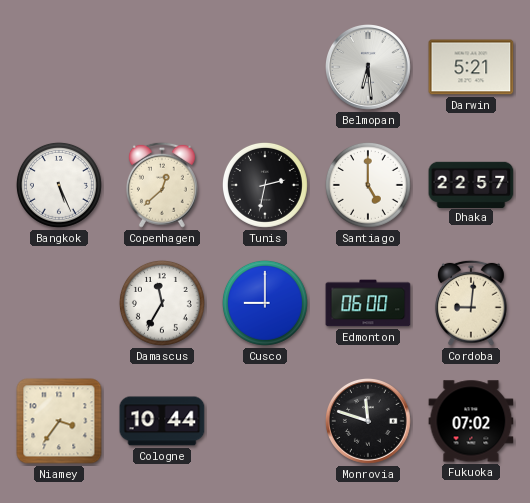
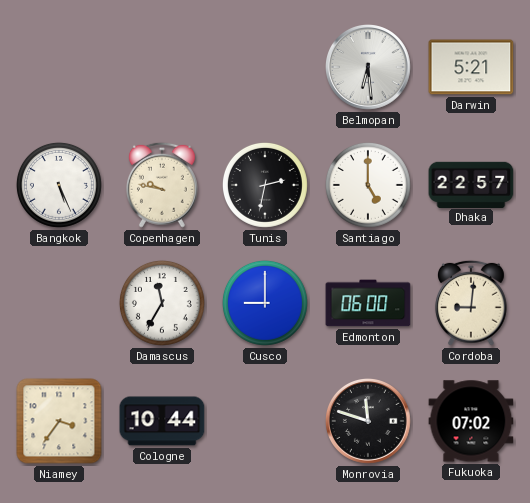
Copenhagen: 12:38 -> 9:47 (162, 185)
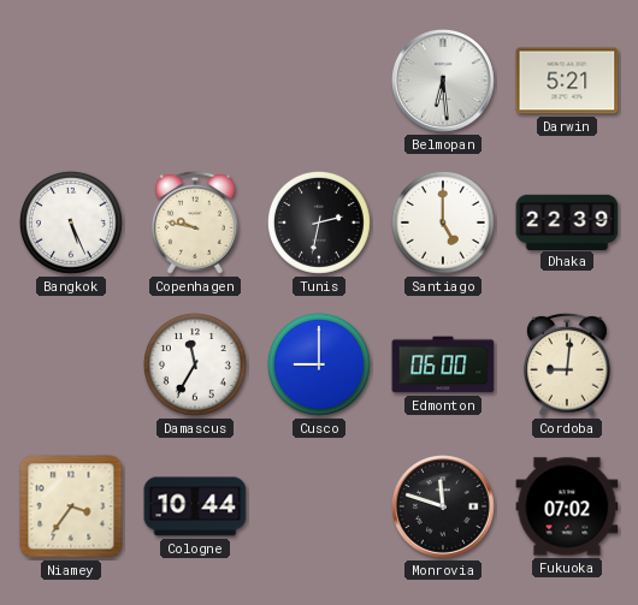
Dhaka: 22:57 -> 22:39 (567, 221)
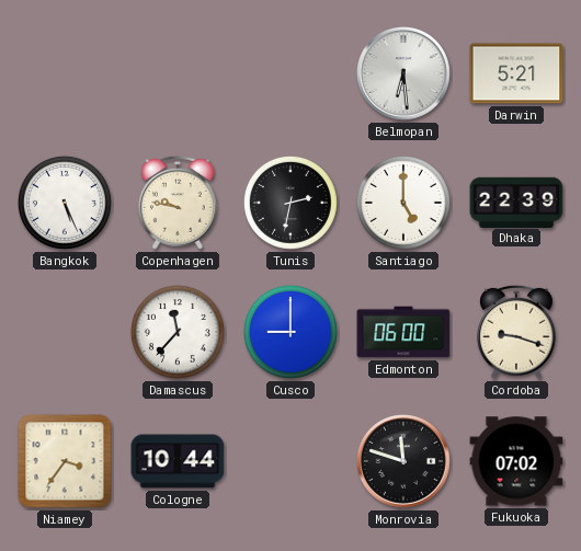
Damascus: 11:35 -> 11:37 (178, 332)
Cordoba: 9:01 -> 9:18 (516, 332)
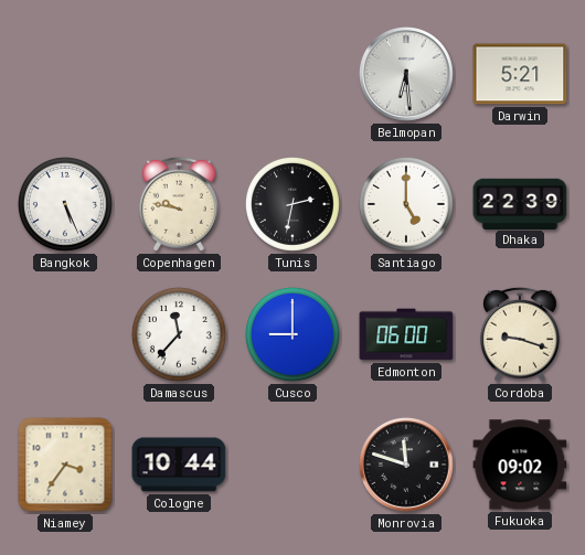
Fukuoka: 07:02 -> 09:02 (520, 465)
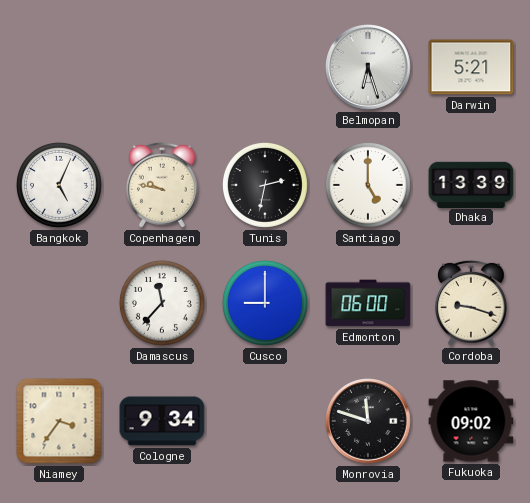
Belmopan: 6:29 -> 6:27 (369, 68)
Bangkok: 5:26 -> 5:04 (59, 185)
Dhaka: 22:39 -> 13:39 (471, 184)
Cologne: 10:44 -> 9:34 (162, 421)
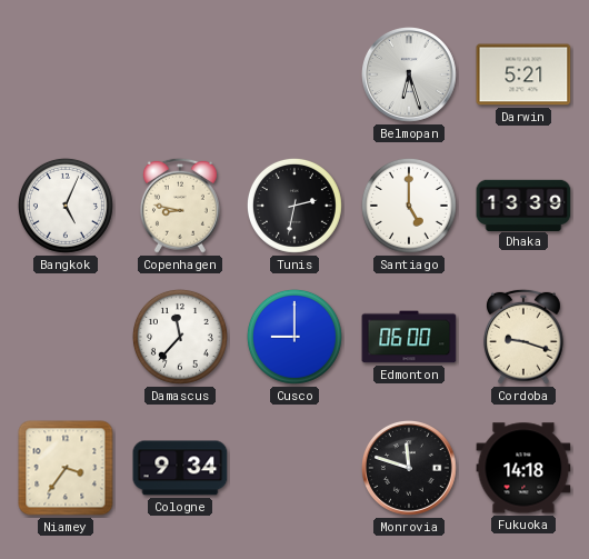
Copenhagen: 9:47 -> 8:47 (180, 206)
Fukuoka: 09:02 -> 14:18 (523, 468)
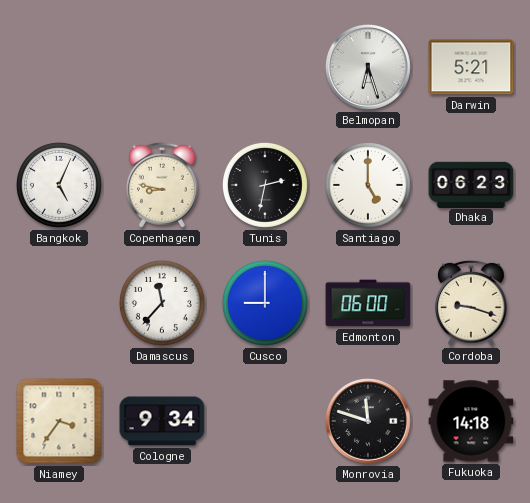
Dhaka: 13:39 -> 06:23 (471, 184)
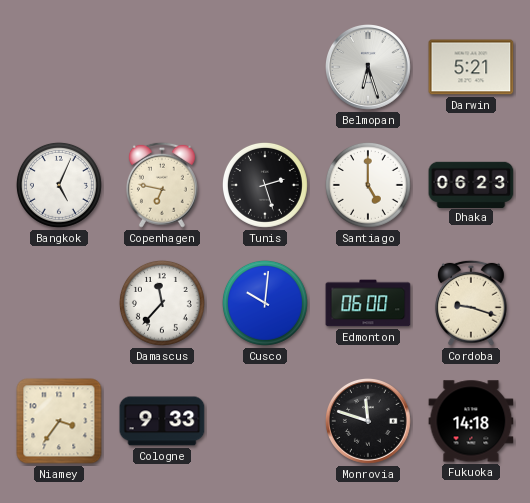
Copenhagen: 8:47 -> 6:47 (162, 185)
Tunis: 2:32 -> 2:27 (265, 185)
Cusco: 9:00 -> 10:01 (265, 303)
Cologne: 9:34 -> 9:33 (162, 421)
